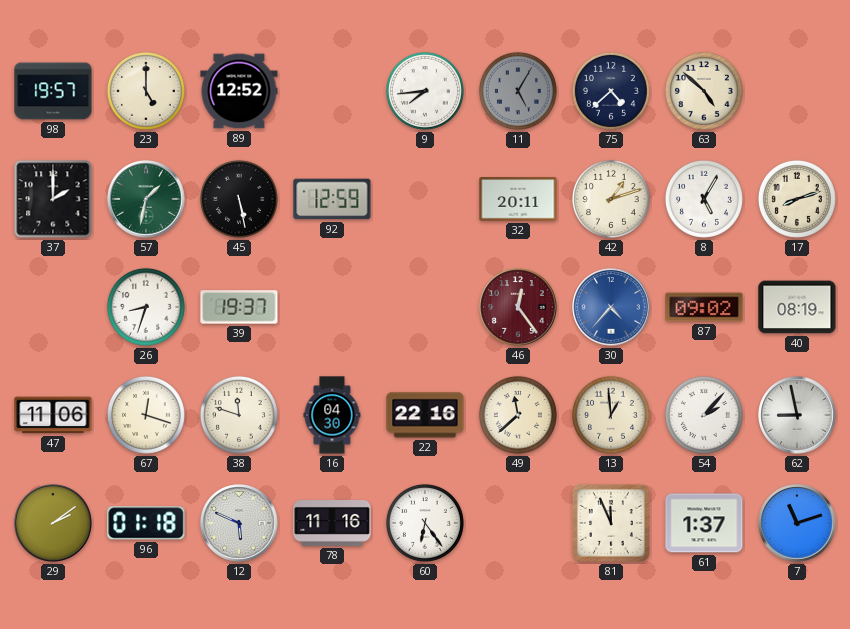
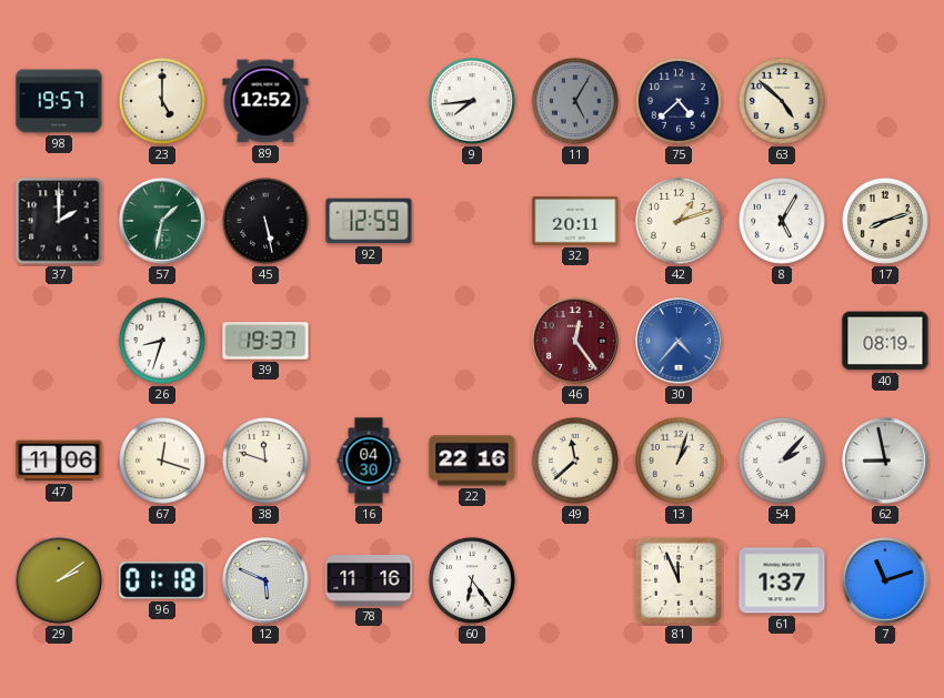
87: 09:02 -> none (704, 307)
13: 12:59 -> 1:03 (679, 461)
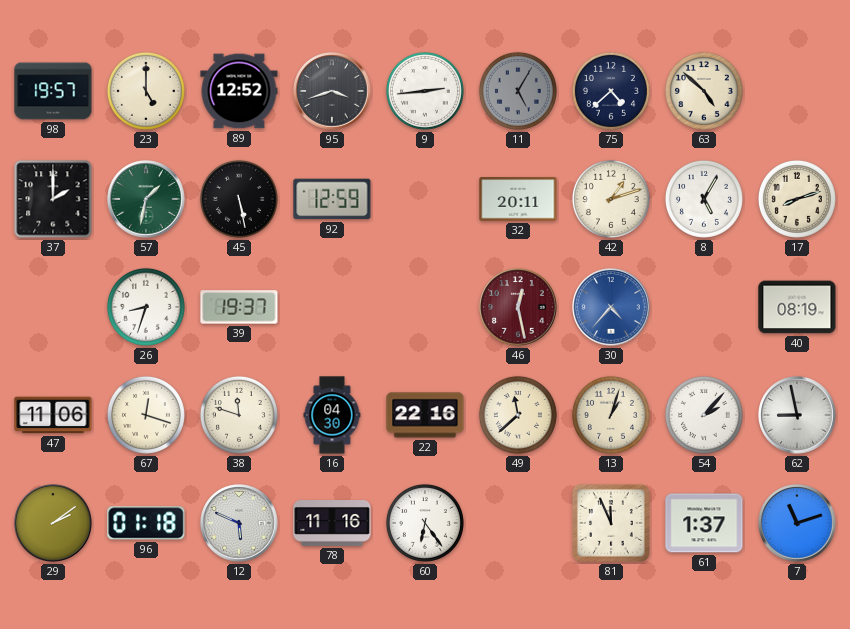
95: none -> 3:42 (332, 91)
9: 7:44 -> 2:44 (425, 91)
46: 12:24 -> 12:28 (518, 307)
